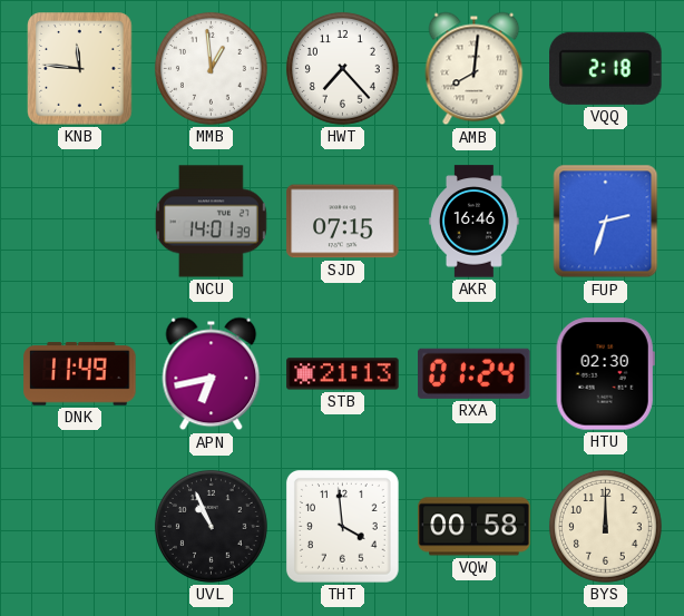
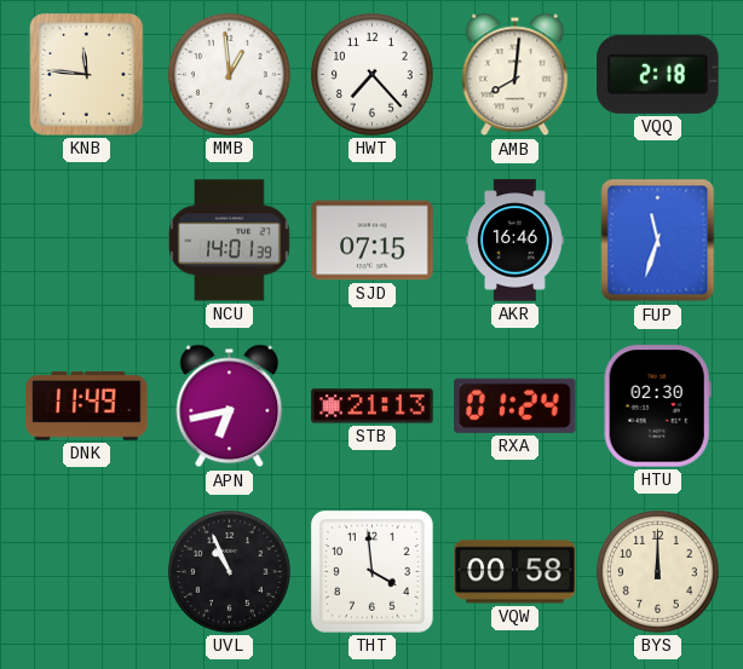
FUP: 2:33 -> 11:33 (658, 241)
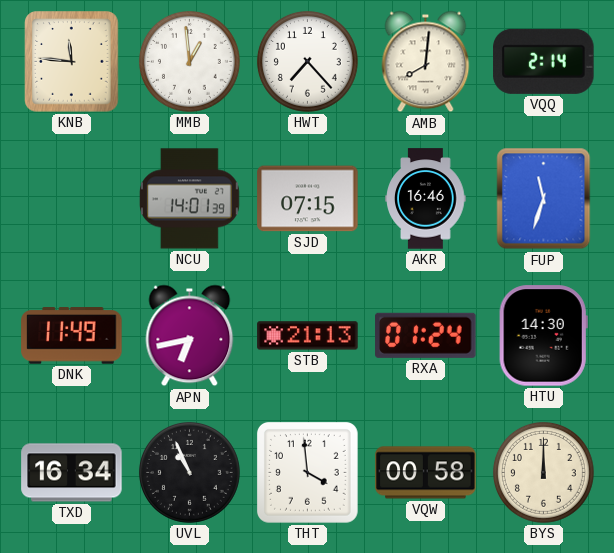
VQQ: 2:18 -> 2:14 (544, 61)
HTU: 02:30 -> 14:30 (543, 336)
TXD: none -> 16:34 (72, 473)
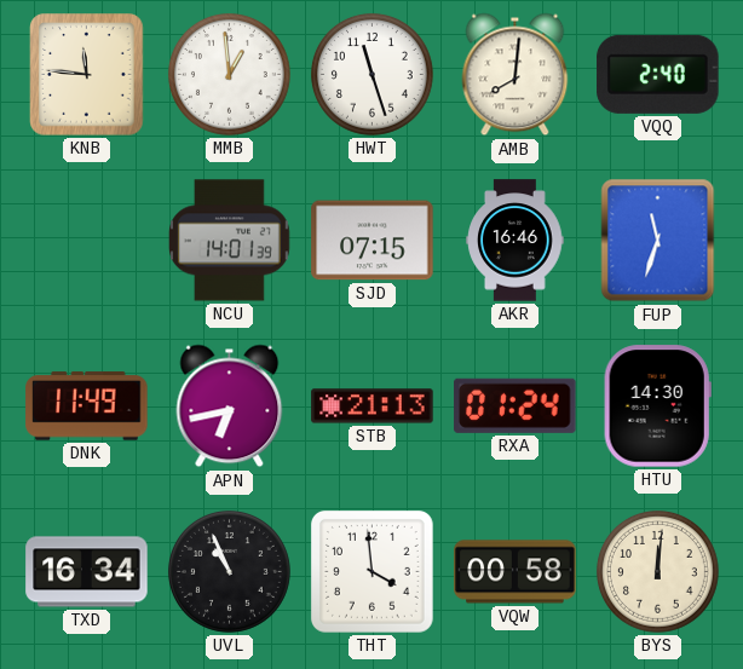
HWT: 7:23 -> 11:27 (372, 74)
VQQ: 2:14 -> 2:40 (658, 74)
BYS: 12:00 -> 12:01 (657, 571)
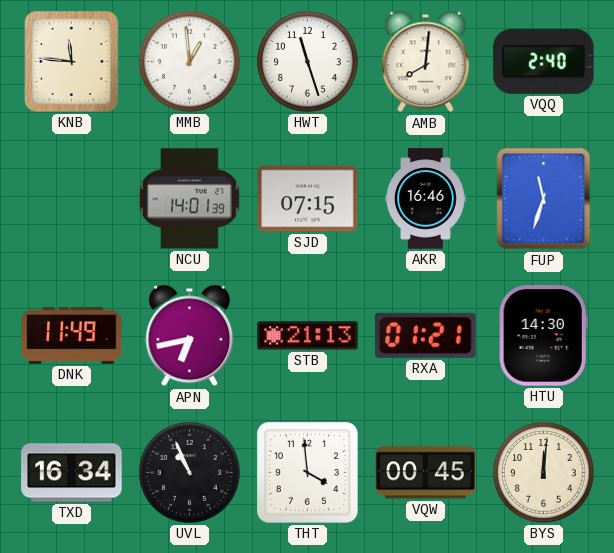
RXA: 01:24 -> 01:21 (426, 335)
VQW: 00:58 -> 00:45 (426, 473)
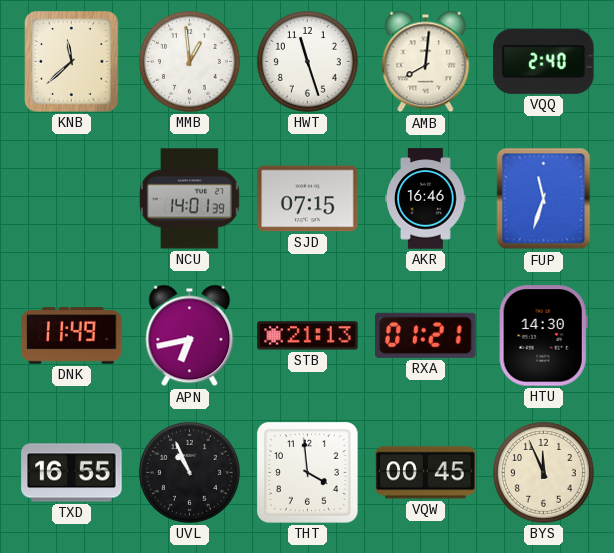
KNB: 11:46 -> 11:38 (72, 62)
TXD: 16:34 -> 16:55 (72, 473)
BYS: 12:01 -> 11:56 (543, 472)
